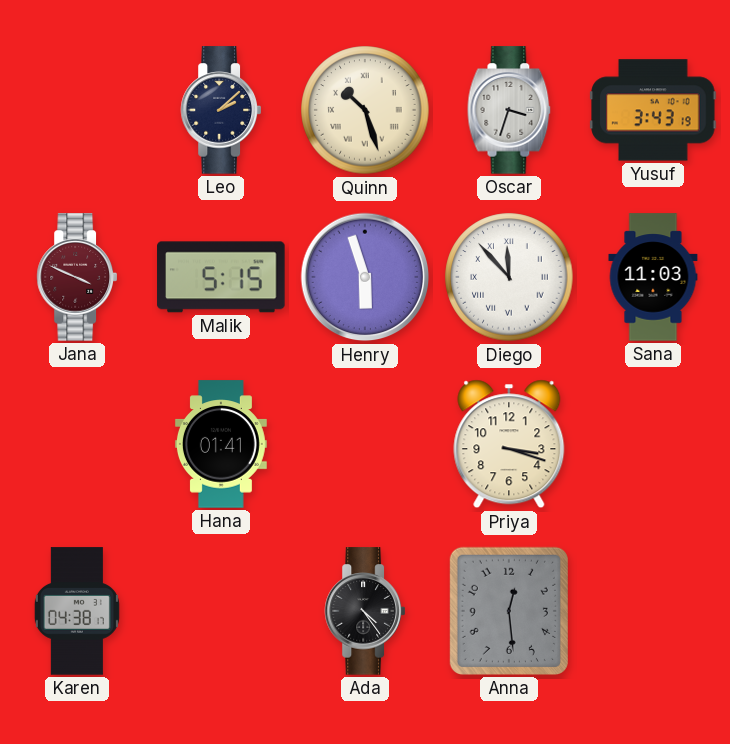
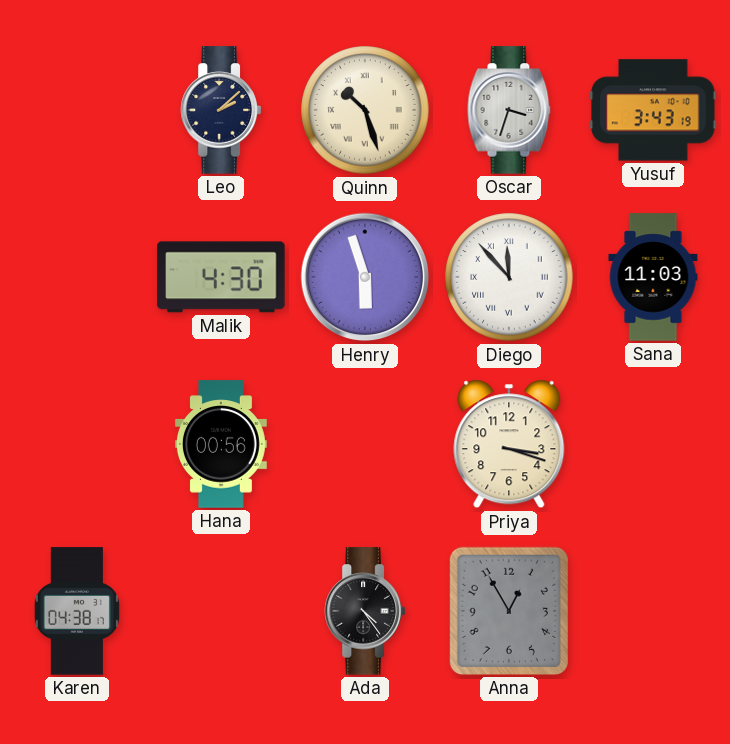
Jana: 3:49 -> none (76, 277)
Malik: 5:15 -> 4:30 (221, 277)
Hana: 01:41 -> 00:56 (221, 444)
Anna: 12:29 -> 12:55 (509, 611)
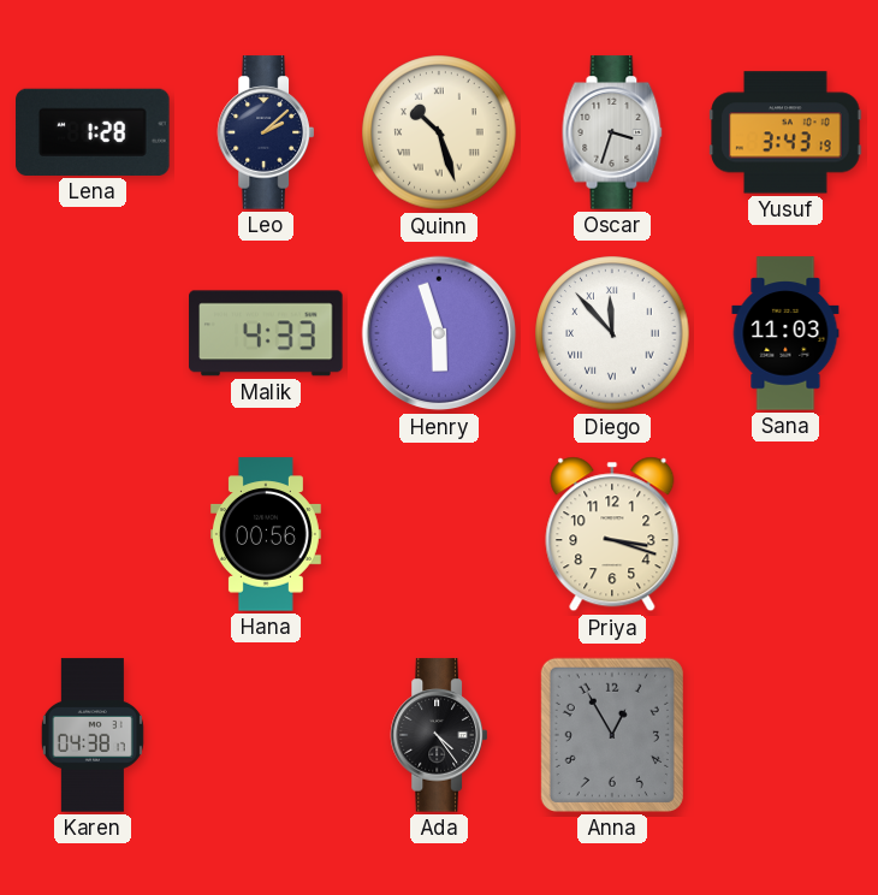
Lena: none -> 1:28 (93, 132)
Malik: 4:30 -> 4:33 (266, 333)
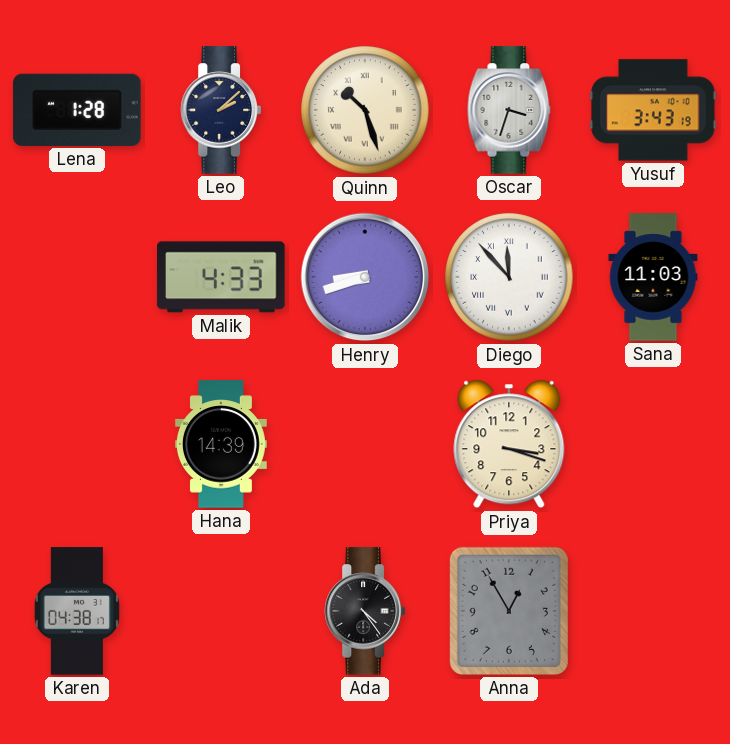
Henry: 5:57 -> 8:42 (365, 277)
Hana: 00:56 -> 14:39 (221, 444)
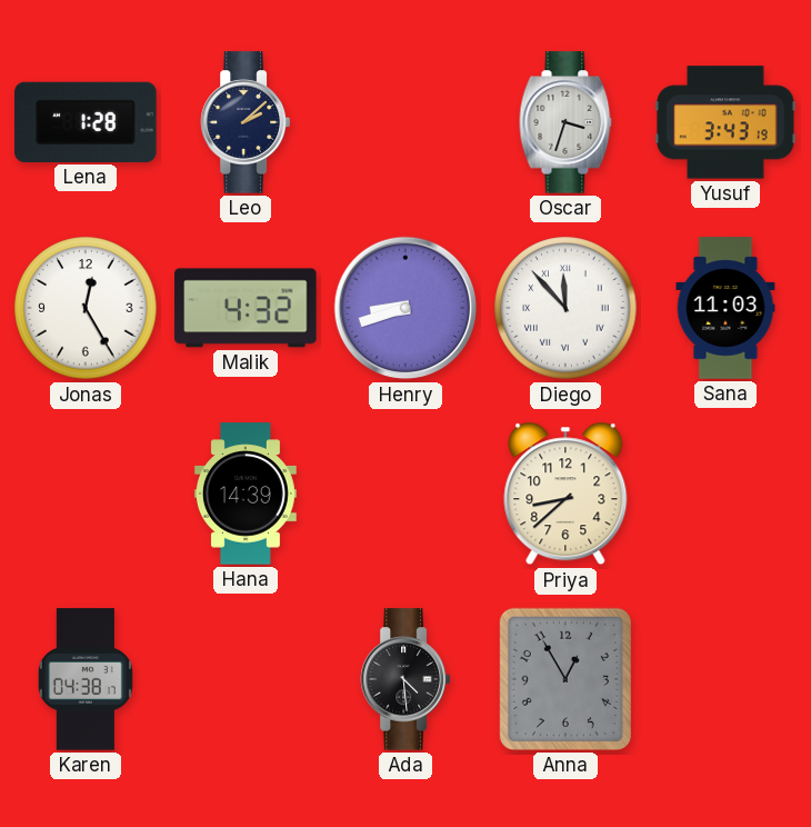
Quinn: 10:27 -> none (365, 110)
Jonas: none -> 12:25 (86, 308)
Malik: 4:33 -> 4:32 (246, 308)
Priya: 3:18 -> 8:38 (565, 494)
Ada: 4:24 -> 4:29 (404, 679)
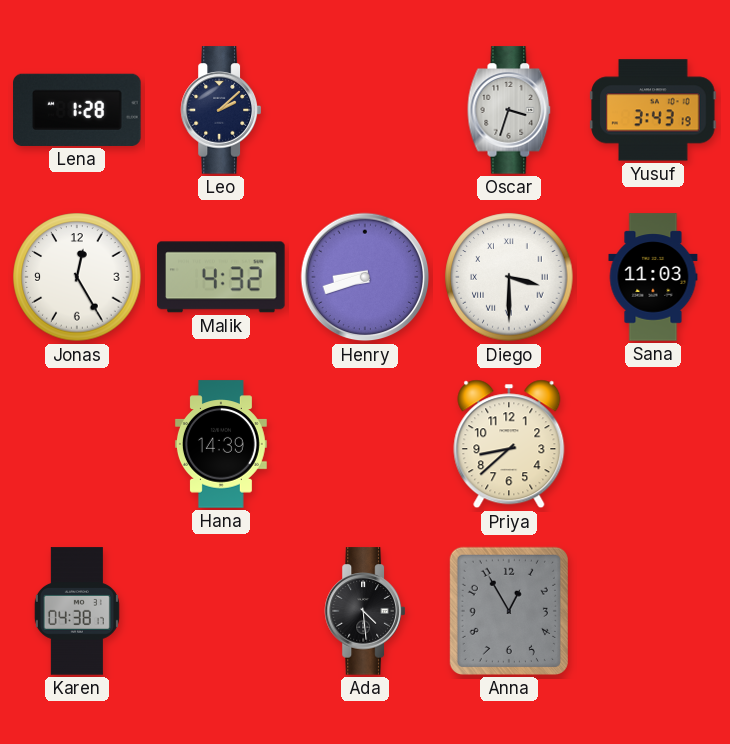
Diego: 11:53 -> 3:30 (509, 277)
